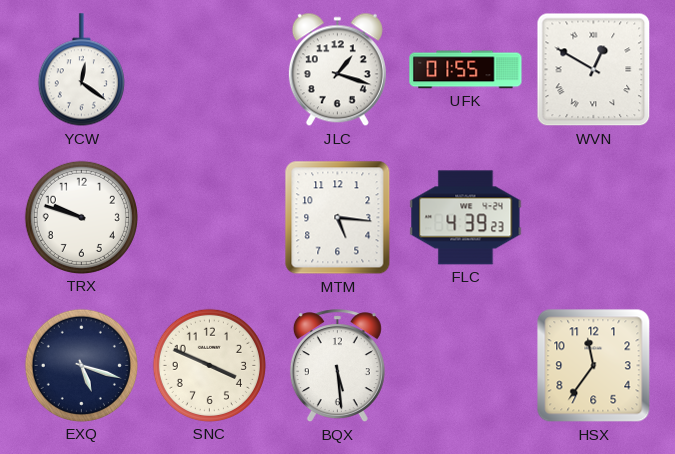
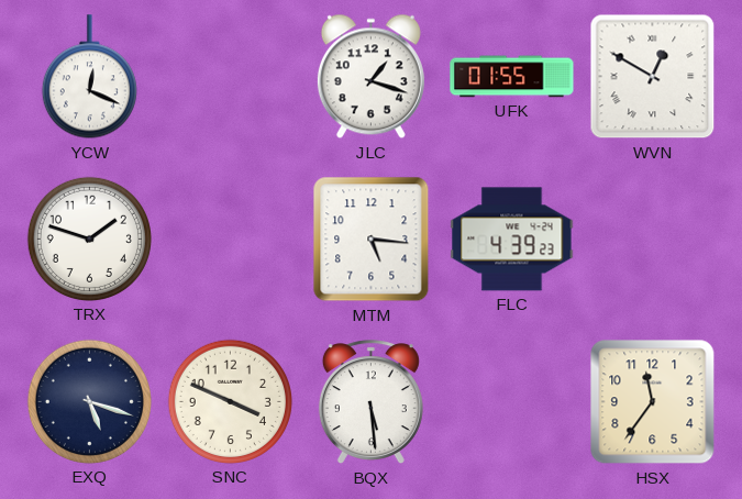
YCW: 12:21 -> 12:19 (89, 77)
TRX: 9:48 -> 1:48 (89, 239)
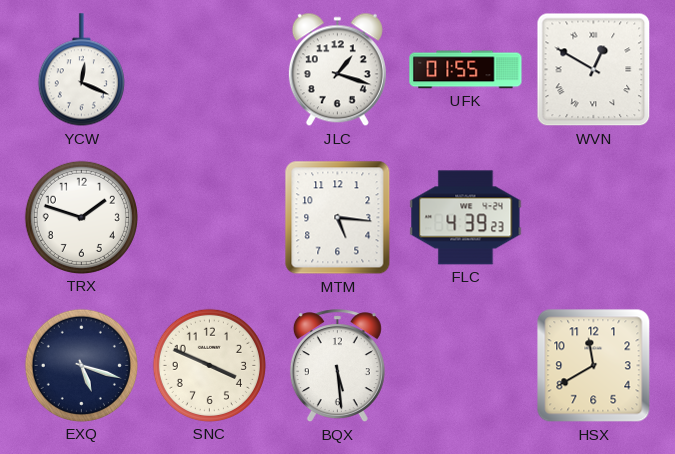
HSX: 11:36 -> 11:40 (594, 366)
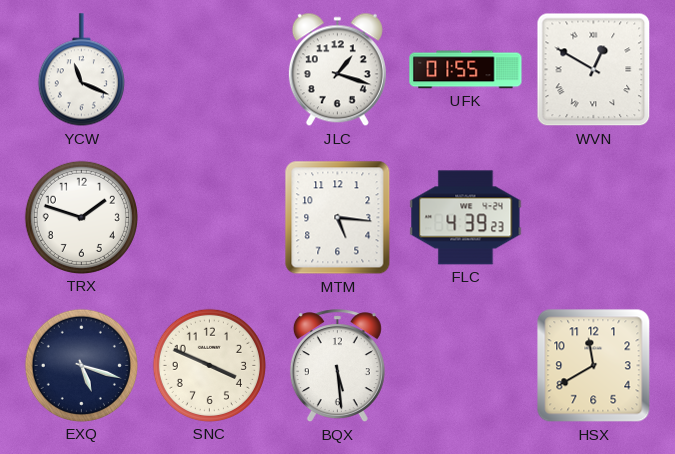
YCW: 12:19 -> 11:19 (81, 70)
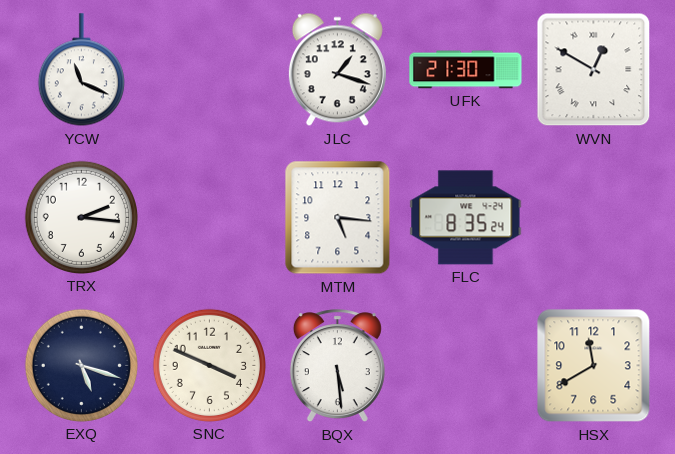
UFK: 01:55 -> 21:30 (466, 70)
TRX: 1:48 -> 2:16 (81, 217)
FLC: 4:39 -> 8:35 (466, 218)
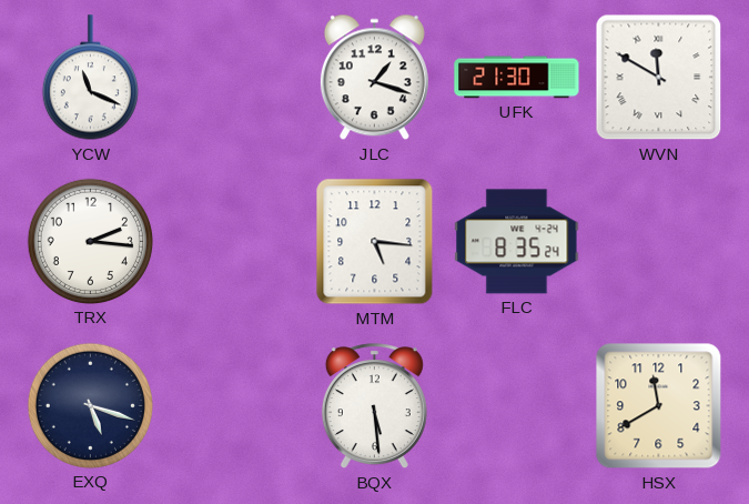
WVN: 12:50 -> 11:50 (659, 78)
SNC: 3:49 -> none (209, 365)
